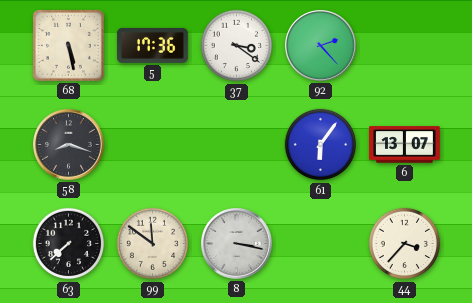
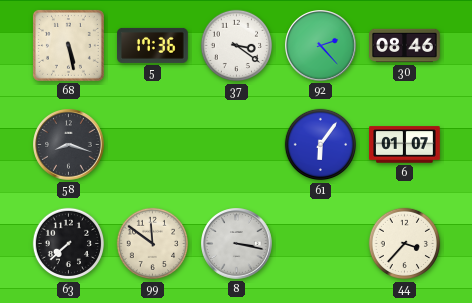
30: none -> 08:46 (405, 46)
6: 13:07 -> 01:07 (405, 145)
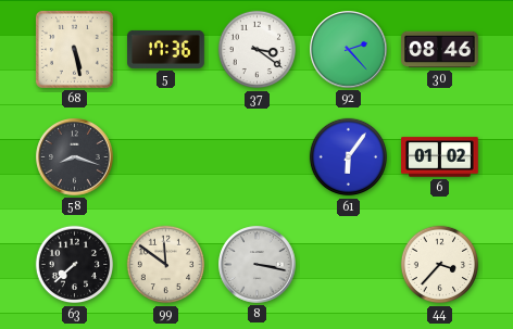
6: 01:07 -> 01:02 (440, 157)
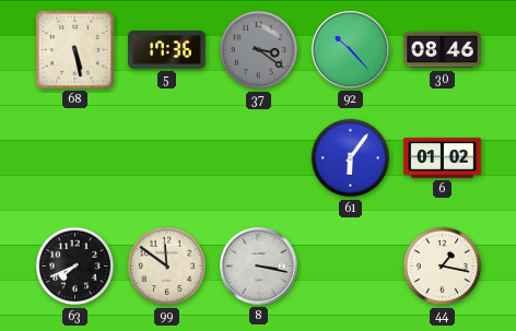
37 dial: white -> grey (259, 50)
92: 2:23 -> 10:23 (351, 50)
58: 8:18 -> none (75, 157)
63: 7:38 -> 7:41 (75, 267)
44: 3:37 -> 1:17 (443, 267)
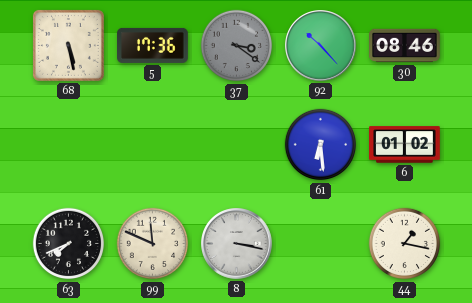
61: 6:06 -> 6:29 (321, 145)
99: 11:51 -> 11:49 (153, 244)
